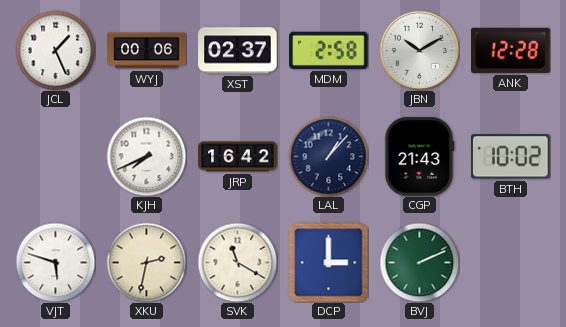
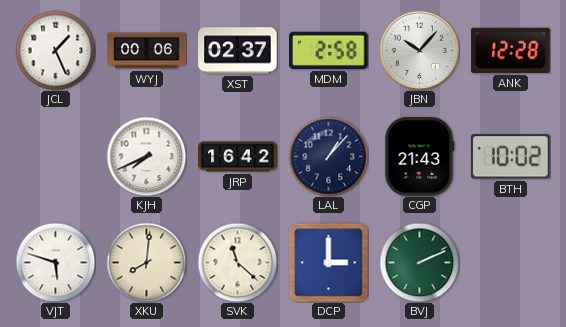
JBN: 10:10 -> 10:07 (419, 50)
XKU: 2:32 -> 8:01 (146, 262)
SVK: 11:20 -> 11:22 (237, 262)
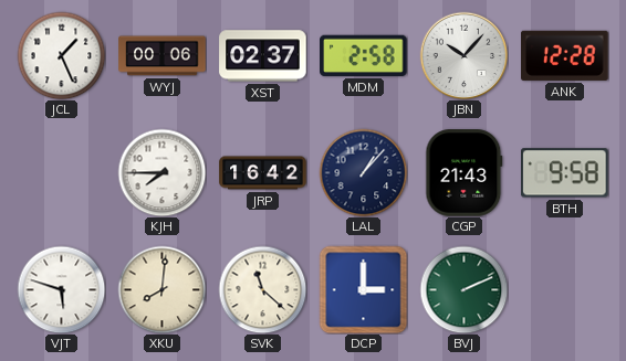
KJH: 7:41 -> 7:45 (161, 172)
BTH: 10:02 -> 9:58 (565, 173)
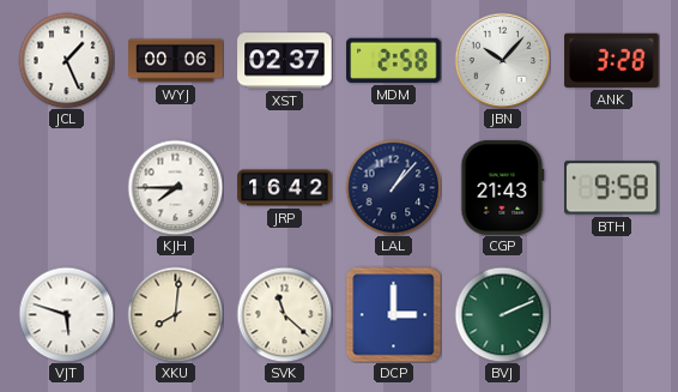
ANK: 12:28 -> 3:28 (612, 60)
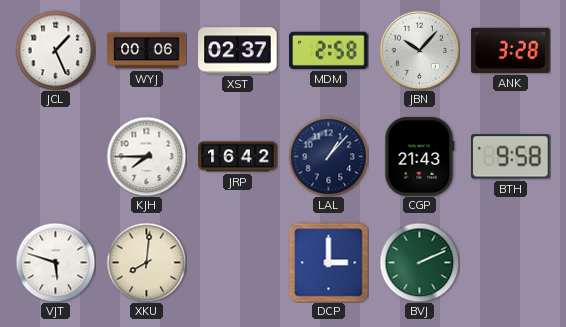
SVK: 11:22 -> none (284, 314)
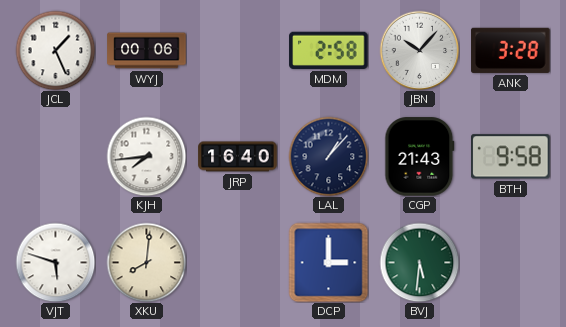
XST: 02:37 -> none (238, 51)
KJH: 7:45 -> 7:44 (146, 156)
JRP: 16:42 -> 16:40 (238, 157)
BVJ: 2:11 -> 5:31 (419, 262)
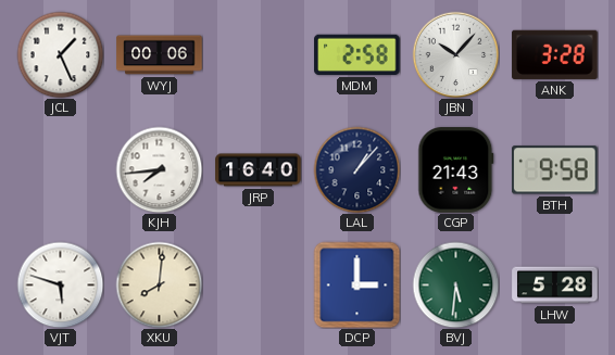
LHW: none -> 5:28 (555, 286)
